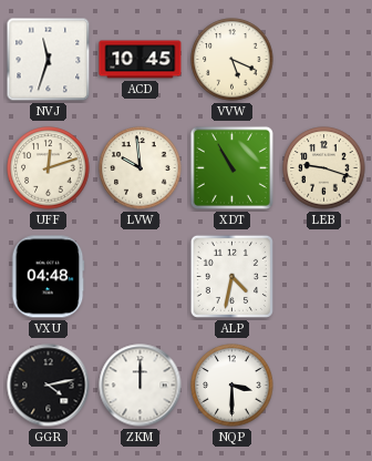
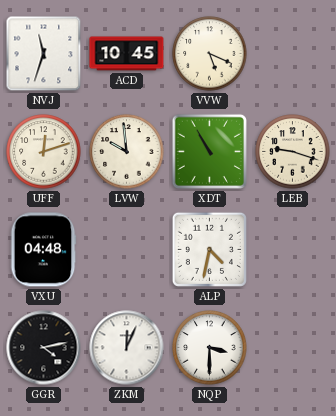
ZKM: 12:00 -> 12:04 (127, 348)
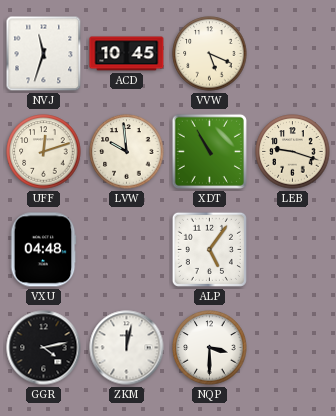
ALP: 4:32 -> 5:06 (209, 249)
ZKM: 12:04 -> 12:02 (127, 348)
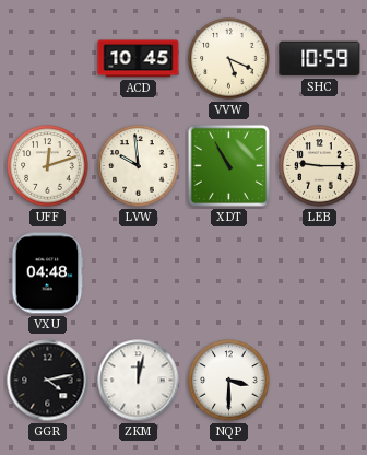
NVJ: 11:33 -> none (44, 54)
SHC: none -> 10:59 (320, 59)
LEB: 9:18 -> 9:15 (320, 166)
ALP: 5:06 -> none (209, 249)
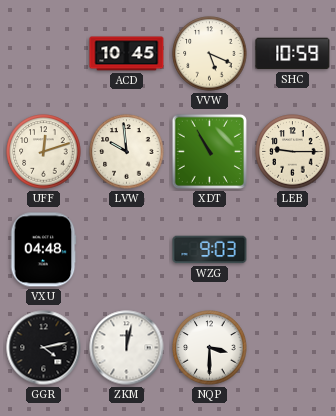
WZG: none -> 9:03 (210, 250)
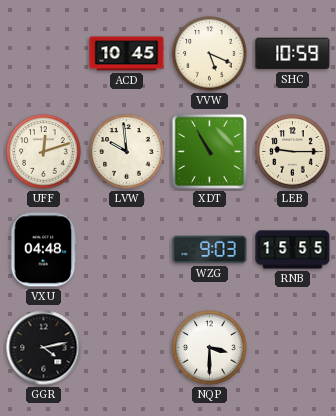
RNB: none -> 15:55 (293, 250)
ZKM: 12:02 -> none (127, 348)
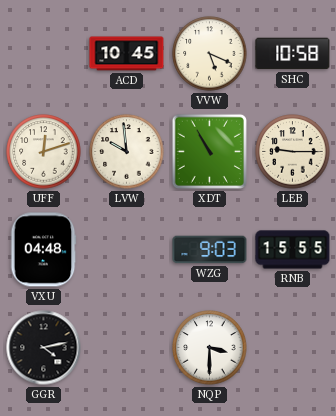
SHC: 10:59 -> 10:58 (293, 54)
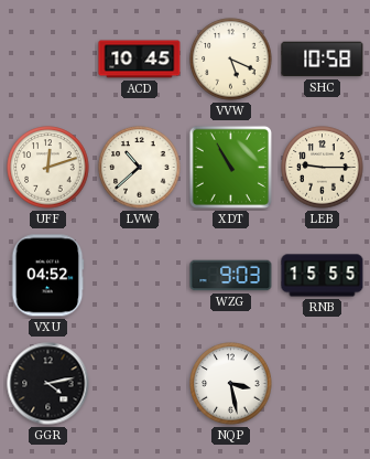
LVW: 9:59 -> 10:38 (140, 168)
VXU: 04:48 -> 04:52 (47, 276)
NQP: 3:30 -> 3:28 (231, 384)
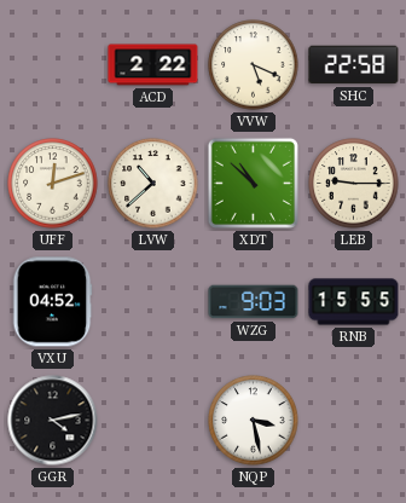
ACD: 10:45 -> 2:22 (153, 65)
SHC: 10:58 -> 22:58 (354, 65)
XDT: 10:55 -> 10:52 (253, 183)
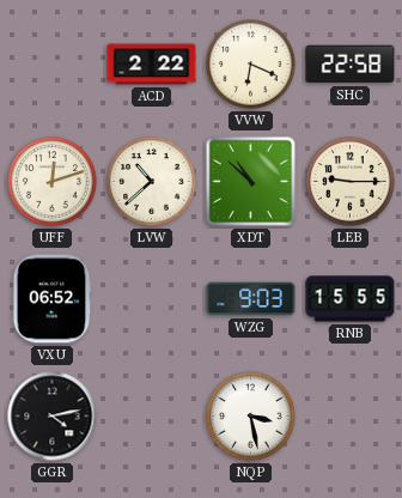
VVW: 5:19 -> 6:19 (251, 65)
VXU: 04:52 -> 06:52 (51, 299)
